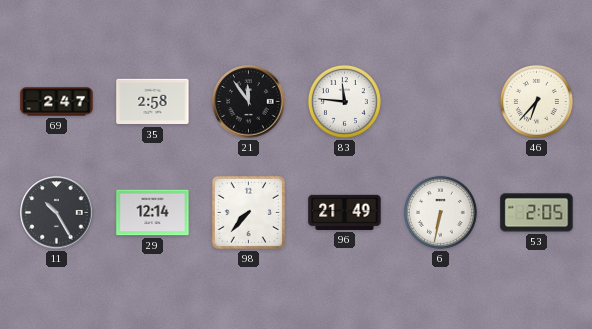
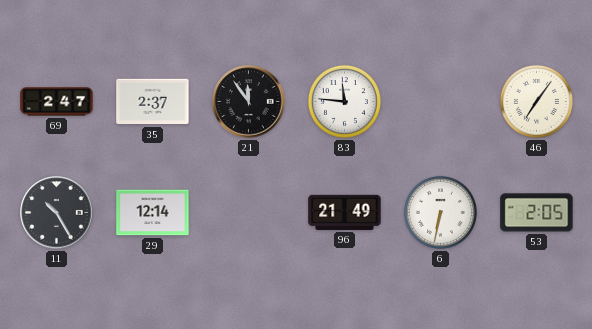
35: 2:58 -> 2:37 (153, 102)
46: 6:37 -> 7:06 (536, 101)
98: 7:37 -> none (248, 212)
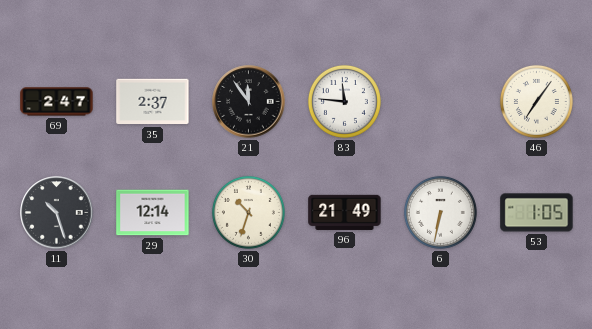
11: 10:25 -> 10:27 (57, 213)
30: none -> 10:33 (248, 212)
53: 2:05 -> 1:05 (537, 213)
